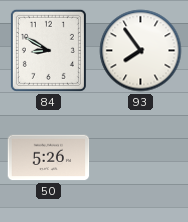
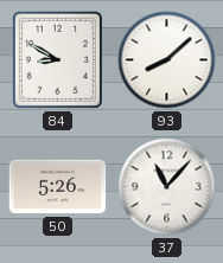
93: 7:54 -> 8:08 (167, 60)
37: none -> 11:07 (167, 187)
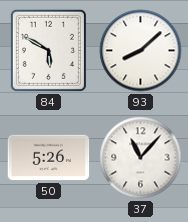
84: 8:50 -> 5:50 (48, 50)
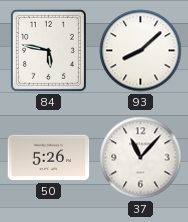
84: 5:50 -> 5:47 (48, 50)
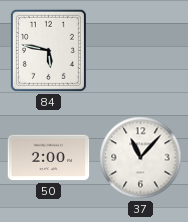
93: 8:08 -> none (141, 51)
50: 5:26 -> 2:00 (49, 158)
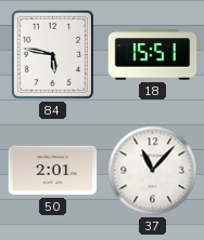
18: none -> 15:51 (153, 55)
50: 2:00 -> 2:01 (53, 171)
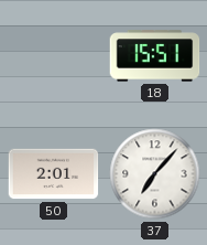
84: 5:47 -> none (52, 54)
37: 11:07 -> 7:07 (155, 174)
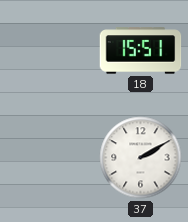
50: 2:01 -> none (54, 174)
37: 7:07 -> 2:10 (141, 158)
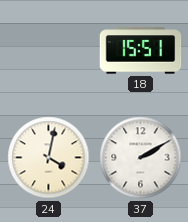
24: none -> 4:02 (49, 158)
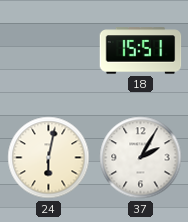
24: 4:02 -> 6:02 (49, 158)
37: 2:10 -> 2:05 (141, 158)
